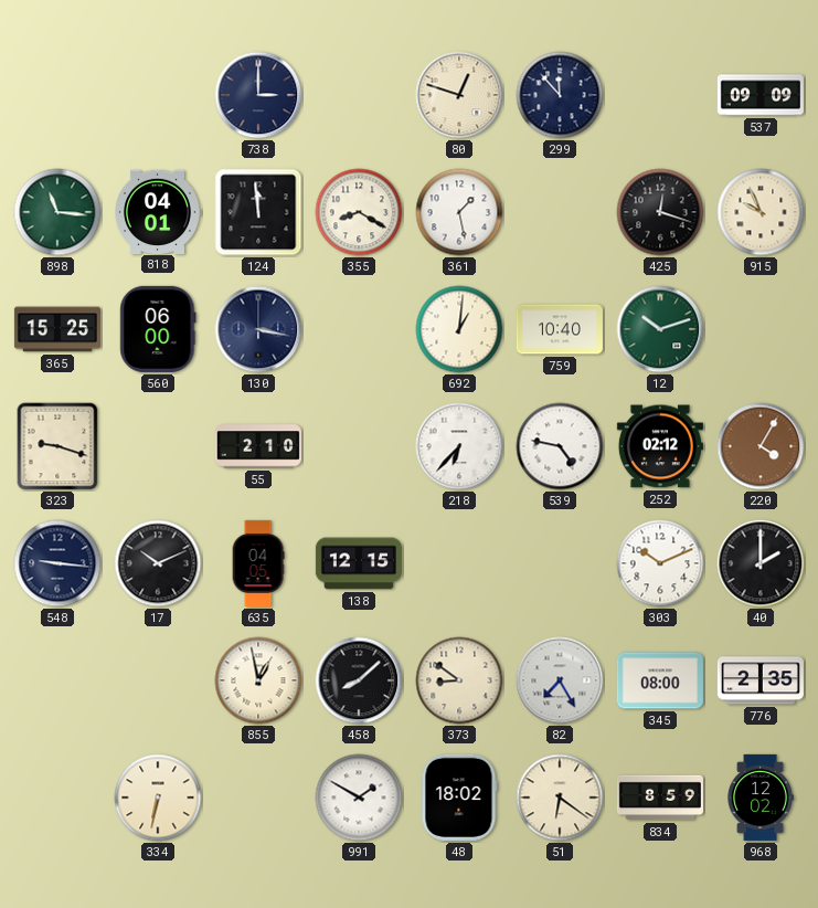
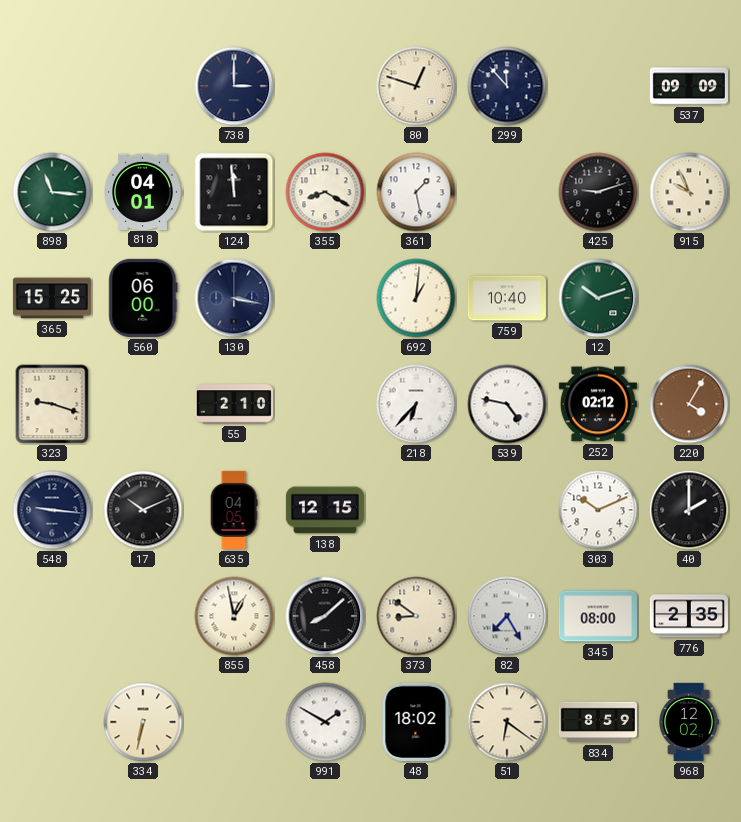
425: 12:18 -> 9:12 (598, 192)
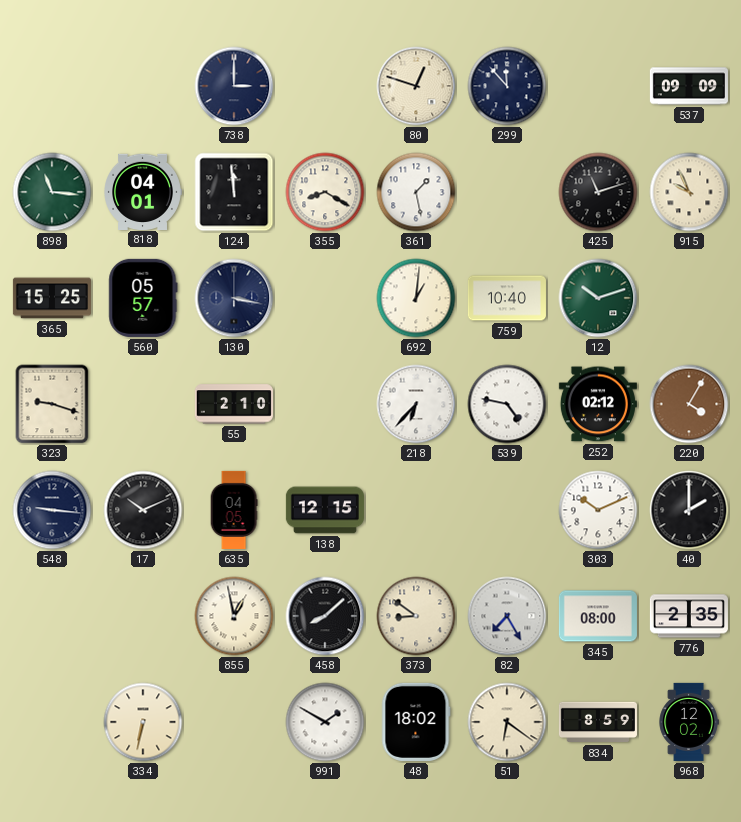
425: 9:12 -> 11:12 (598, 192)
560: 06:00 -> 05:57 (143, 298)
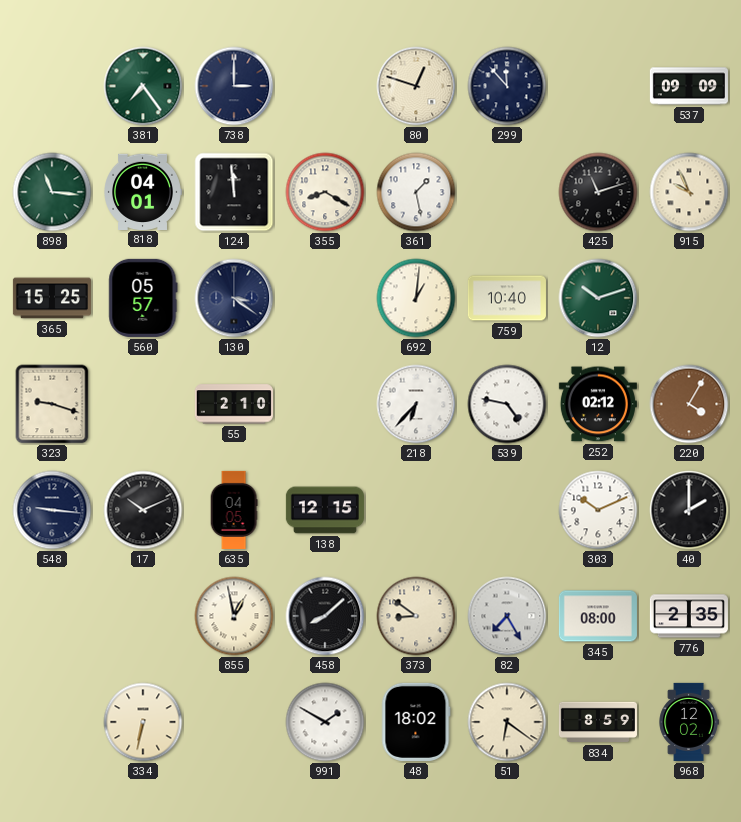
381: none -> 7:24 (143, 86)
130: 3:17 -> 3:21 (234, 298)
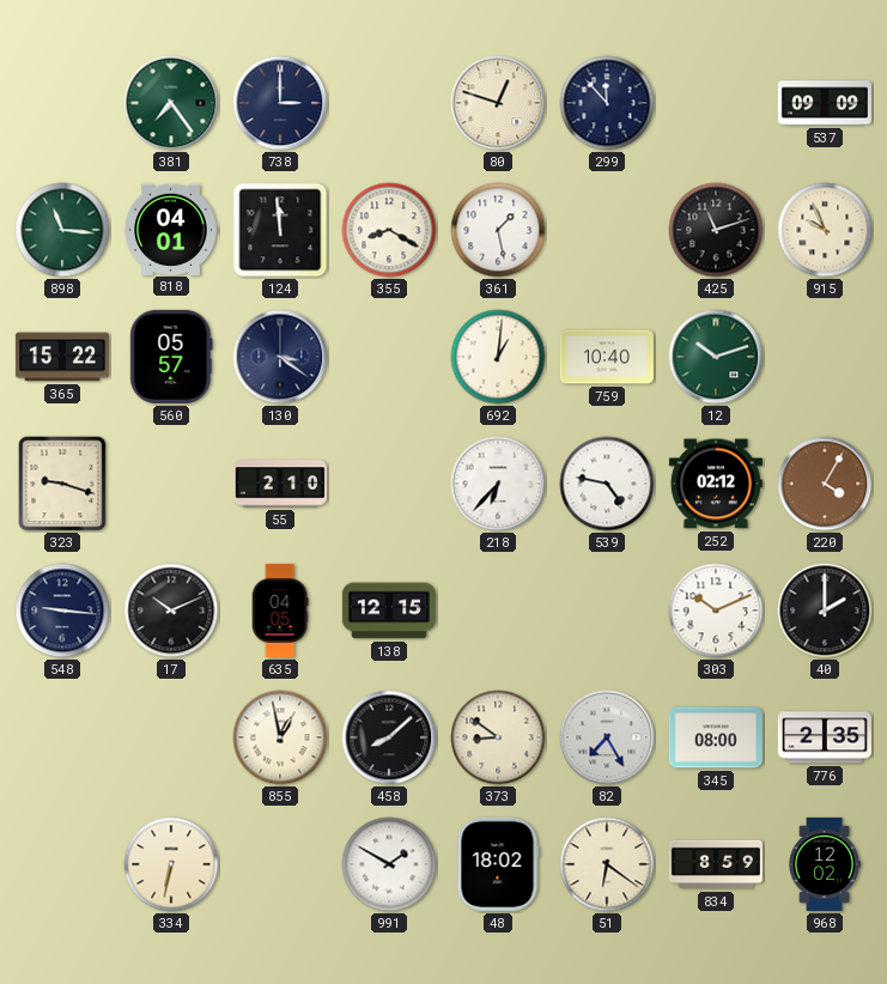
365: 15:25 -> 15:22 (62, 357)
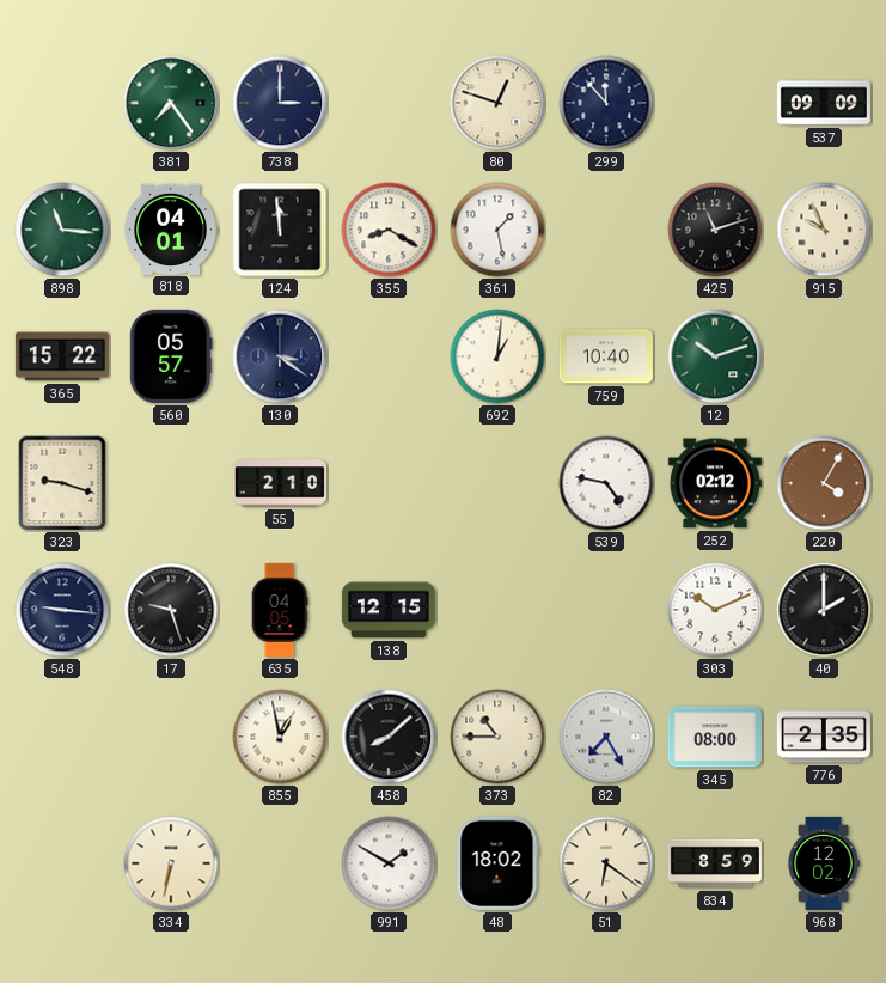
218: 6:37 -> none (498, 484)
17: 10:11 -> 9:27 (171, 610)
373: 8:51 -> 10:45 (497, 737)
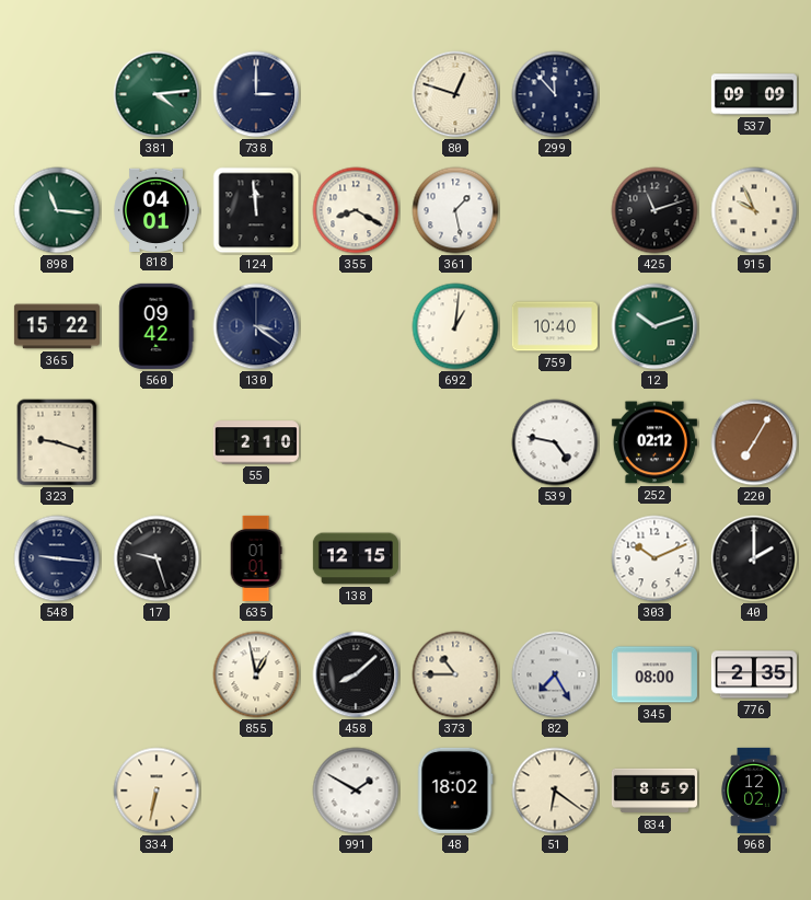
381: 7:24 -> 4:14 (157, 94)
560: 05:57 -> 09:42 (157, 326)
220: 4:05 -> 7:05 (754, 442)
635: 04:05 -> 01:01 (256, 558)
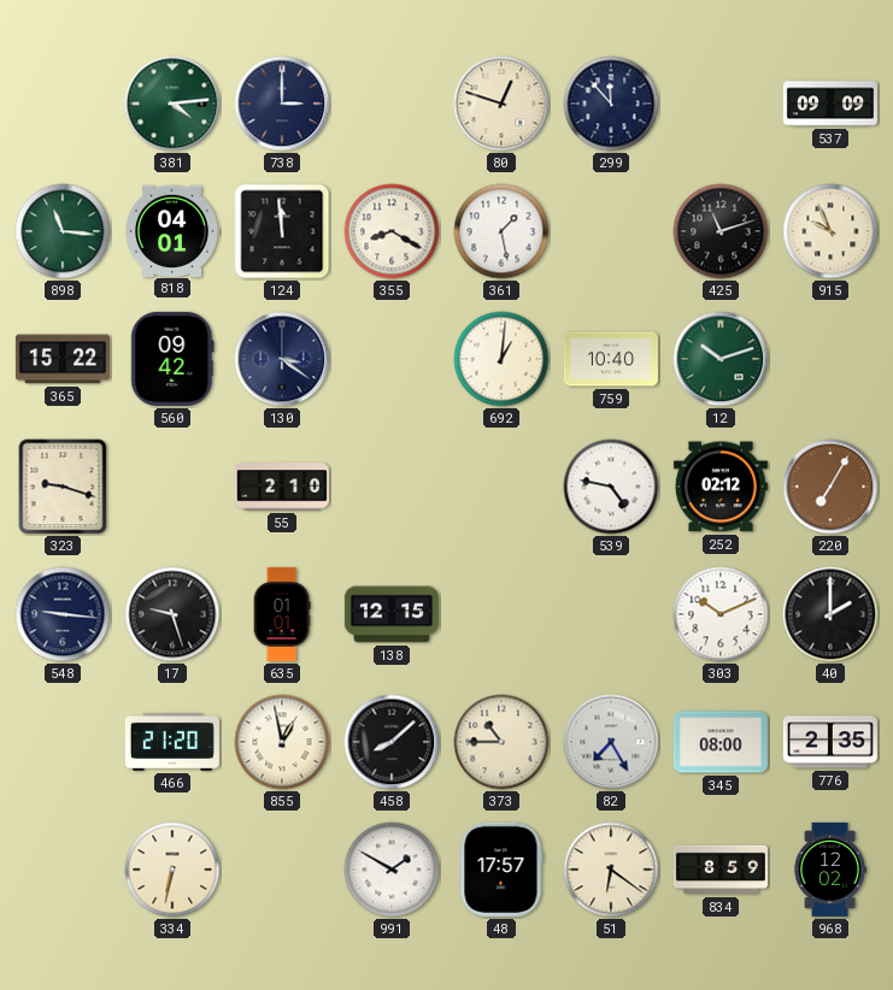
466: none -> 21:20 (172, 742)
48: 18:02 -> 17:57 (501, 870)
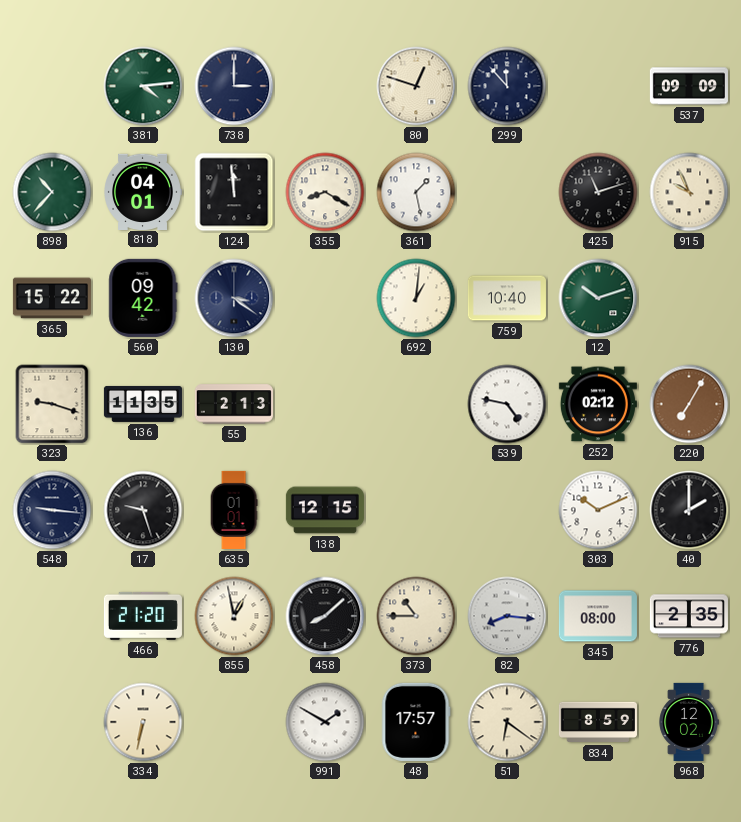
898: 11:16 -> 10:37 (52, 192)
136: none -> 11:35 (143, 404)
55: 2:10 -> 2:13 (234, 404)
82: 7:25 -> 8:16 (507, 616)
